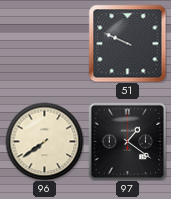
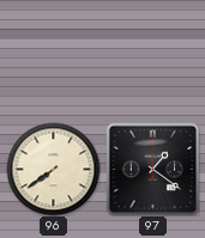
51: 9:49 -> none (127, 43)
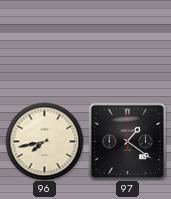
96: 7:39 -> 7:43 (44, 141)
